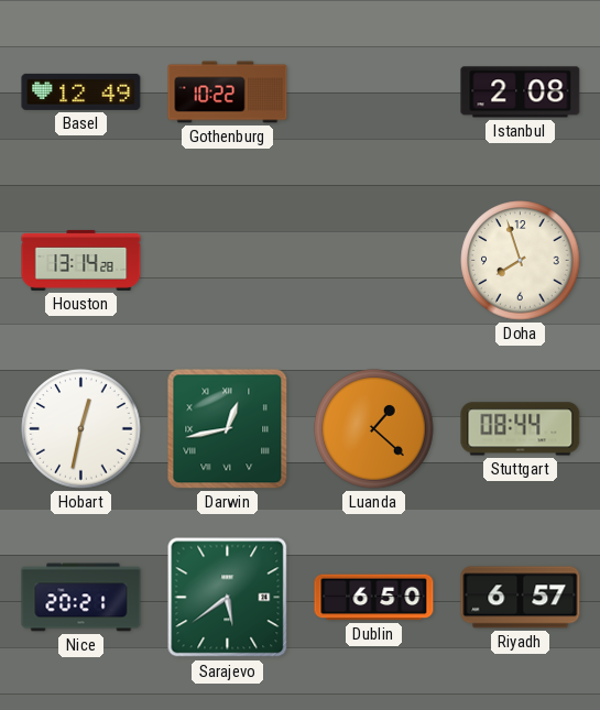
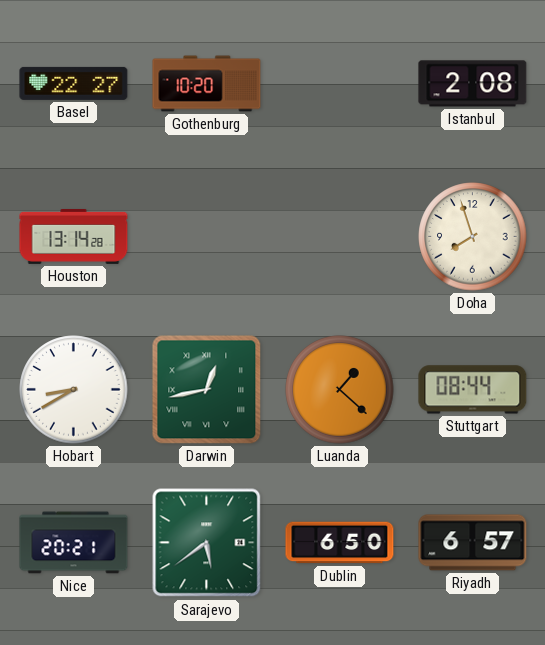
Basel: 12:49 -> 22:27 (74, 83)
Gothenburg: 10:22 -> 10:20 (207, 84)
Hobart: 12:32 -> 8:40 (74, 390)
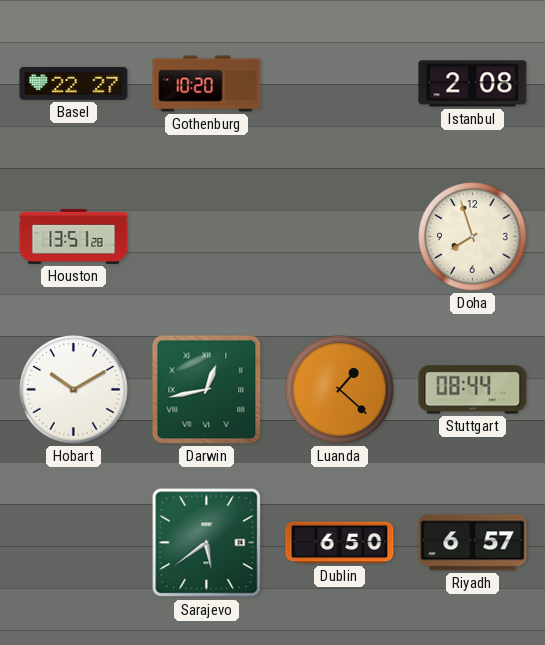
Houston: 13:14 -> 13:51 (74, 236)
Hobart: 8:40 -> 10:10 (74, 390)
Nice: 20:21 -> none (74, 543)
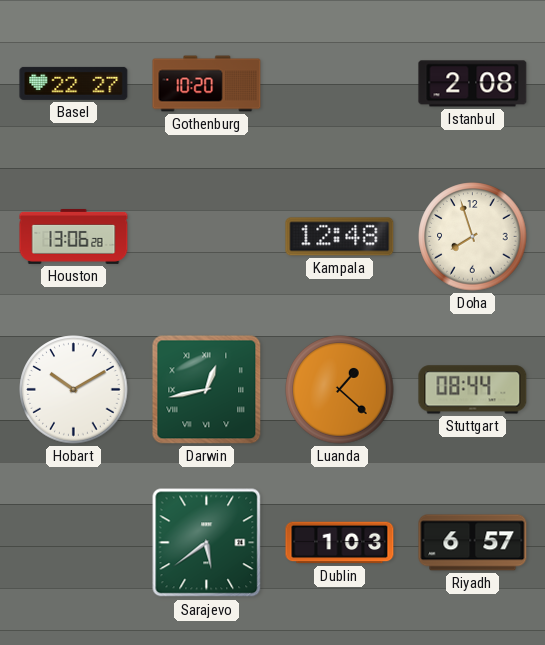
Houston: 13:51 -> 13:06 (74, 236)
Kampala: none -> 12:48 (340, 237)
Dublin: 6:50 -> 1:03 (340, 543)
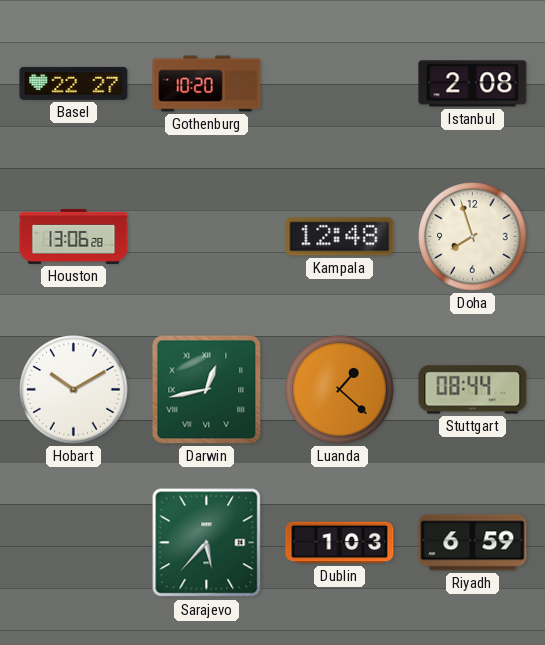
Sarajevo: 5:39 -> 5:37 (207, 543)
Riyadh: 6:57 -> 6:59 (473, 543)
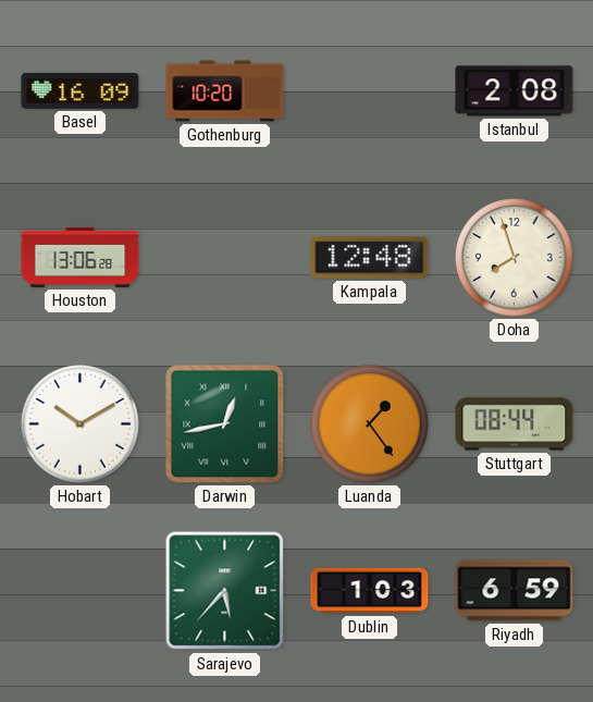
Basel: 22:27 -> 16:09 (81, 90)
Luanda: 1:22 -> 1:24 (370, 424)
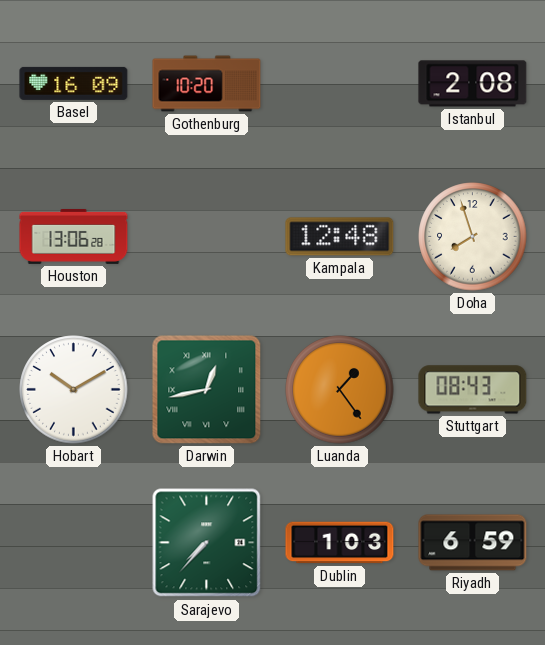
Stuttgart: 08:44 -> 08:43 (473, 390)
Sarajevo: 5:37 -> 7:37 (207, 543)
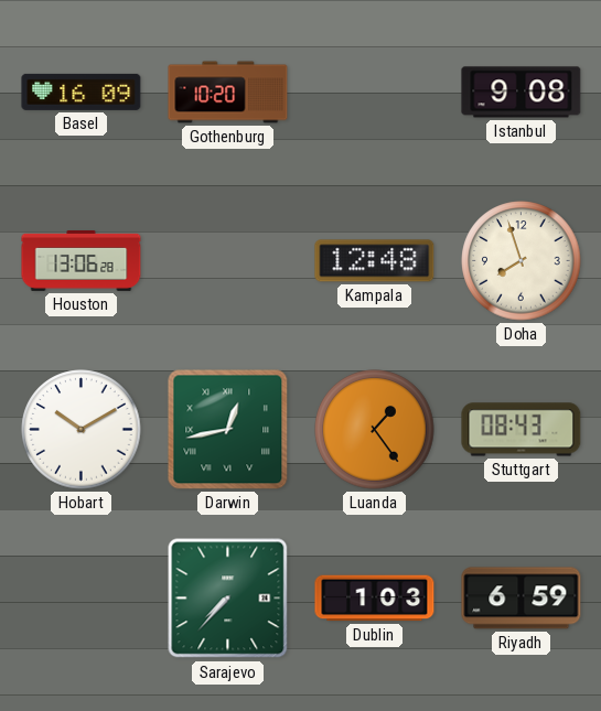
Istanbul: 2:08 -> 9:08 (522, 93)
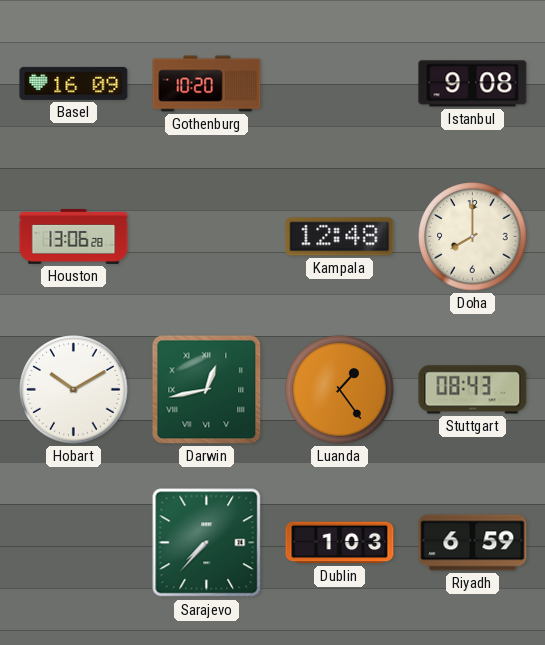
Doha: 7:57 -> 8:00 (473, 237)
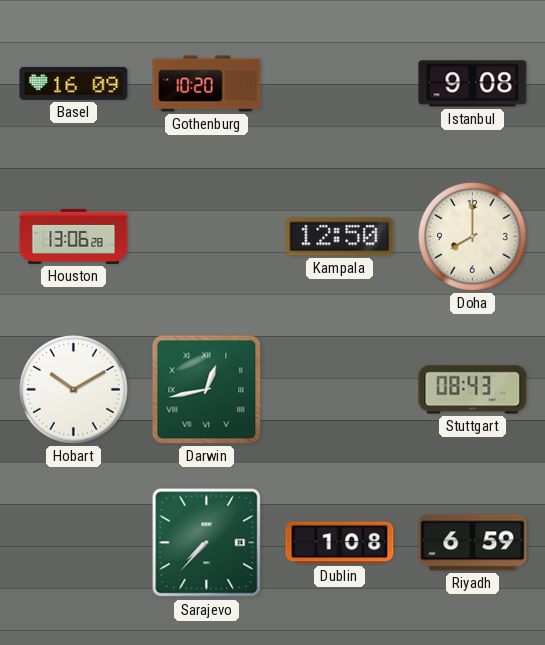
Kampala: 12:48 -> 12:50 (340, 237)
Luanda: 1:24 -> none (340, 390)
Dublin: 1:03 -> 1:08 (340, 543)
